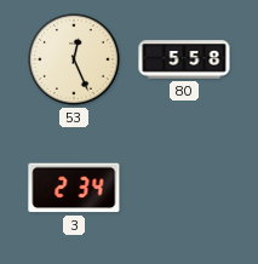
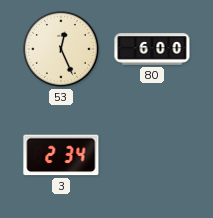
80: 5:58 -> 6:00 (152, 49)
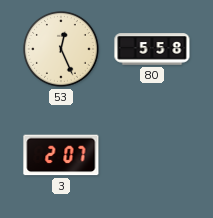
80: 6:00 -> 5:58 (152, 49)
3: 2:34 -> 2:07 (61, 155)
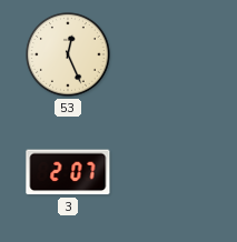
80: 5:58 -> none (152, 49)
